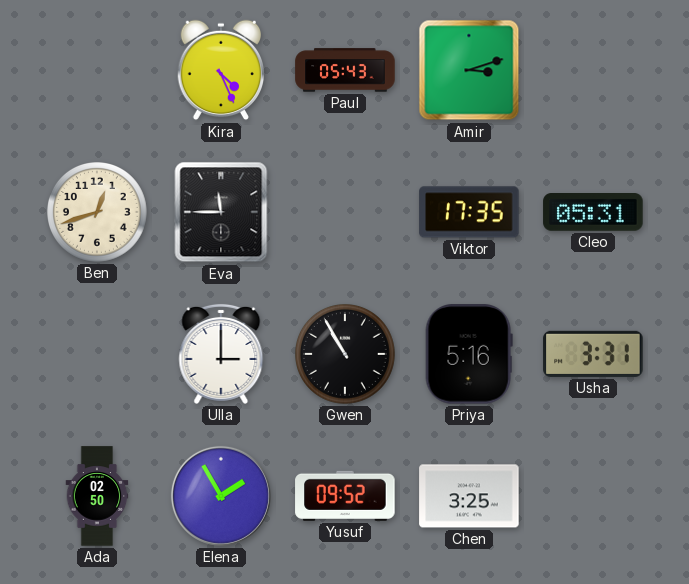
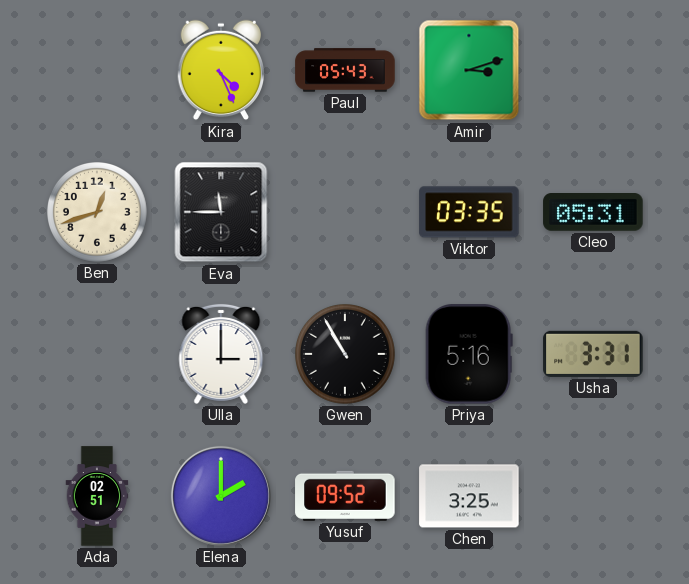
Viktor: 17:35 -> 03:35 (469, 212)
Ada: 02:50 -> 02:51 (97, 496)
Elena: 1:55 -> 2:00 (221, 496)
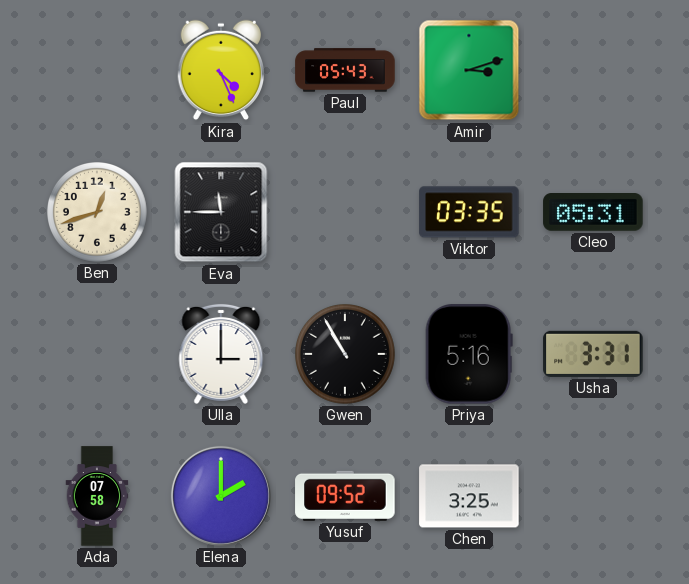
Ada: 02:51 -> 07:58 (97, 496)
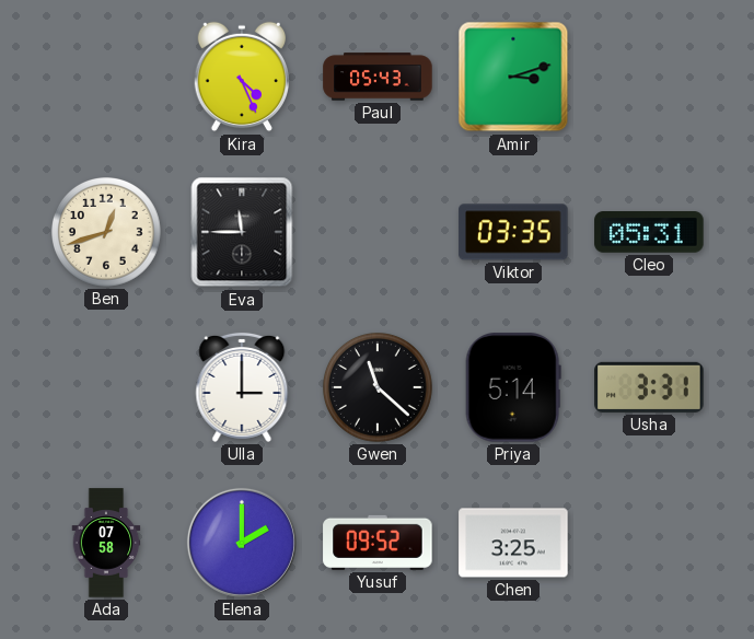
Gwen: 10:55 -> 11:22 (379, 388)
Priya: 5:16 -> 5:14 (513, 387)
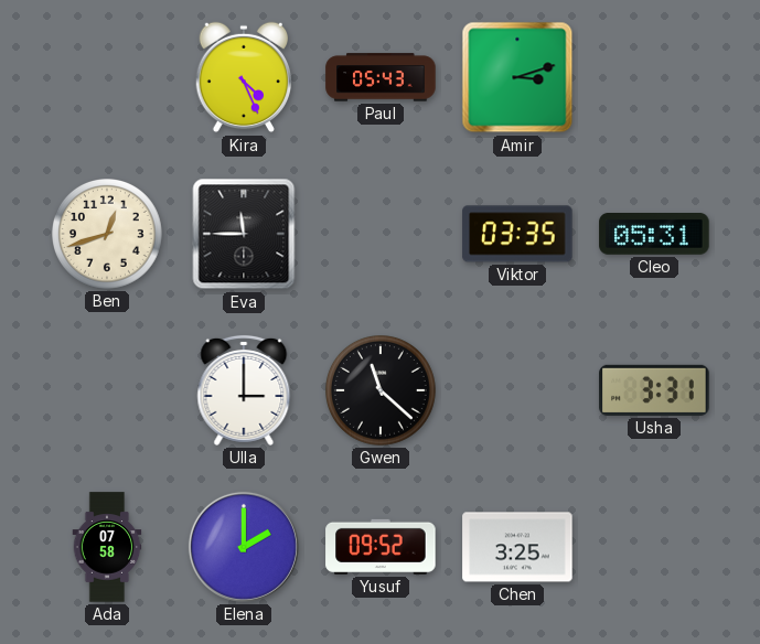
Priya: 5:14 -> none (513, 387)
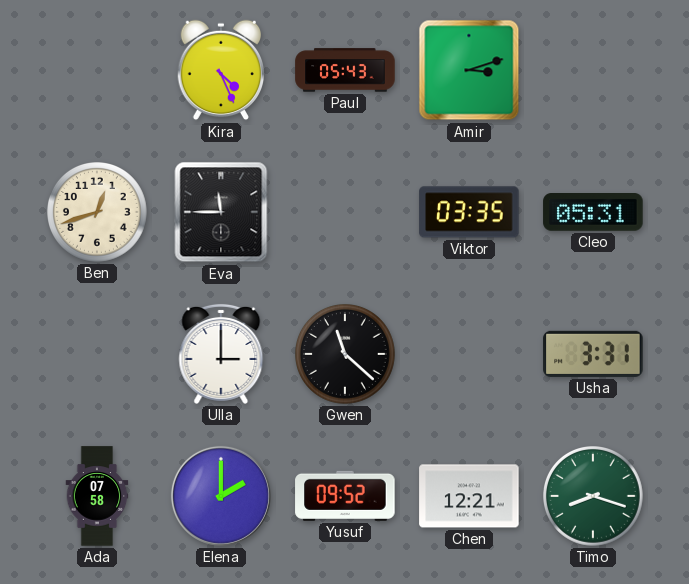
Chen: 3:25 -> 12:21 (469, 496)
Timo: none -> 8:18 (594, 497)
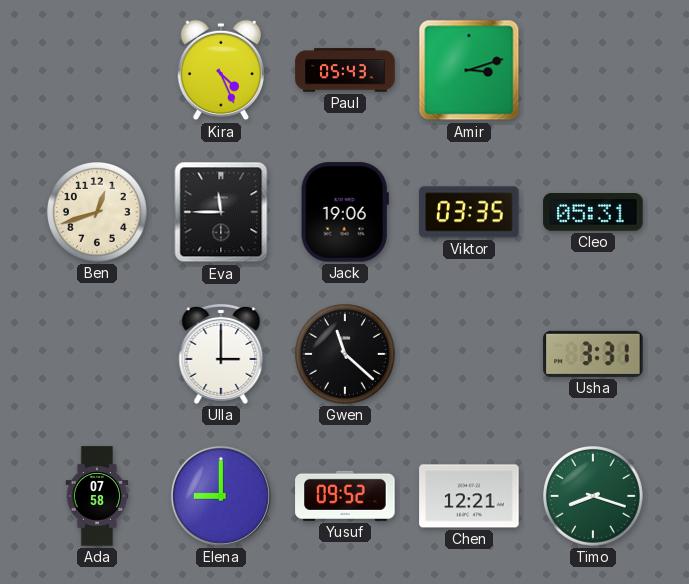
Jack: none -> 19:06 (345, 212)
Elena: 2:00 -> 9:00 (221, 496)
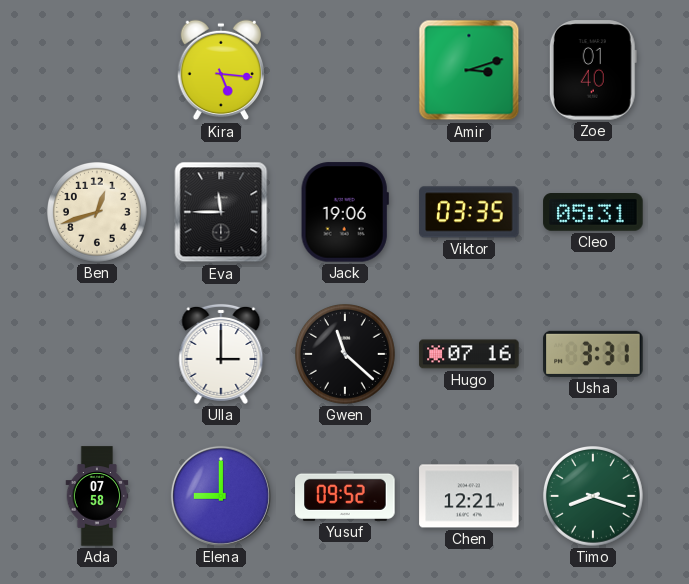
Kira: 4:26 -> 5:16 (221, 70)
Paul: 05:43 -> none (345, 70)
Zoe: none -> 01:40 (593, 70)
Hugo: none -> 07:16 (469, 354)
